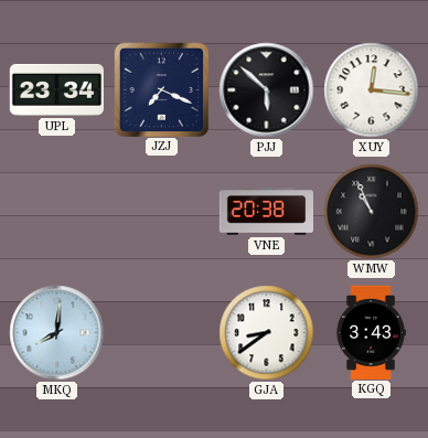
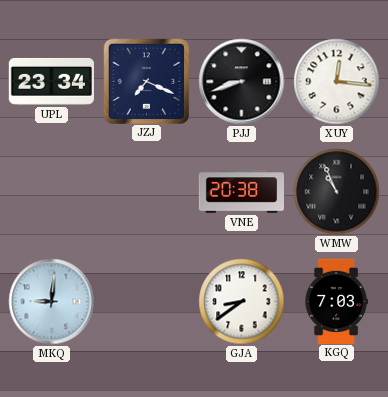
PJJ: 5:52 -> 8:42 (242, 82)
MKQ: 8:01 -> 9:01 (52, 302)
KGQ: 3:43 -> 7:03 (336, 301)
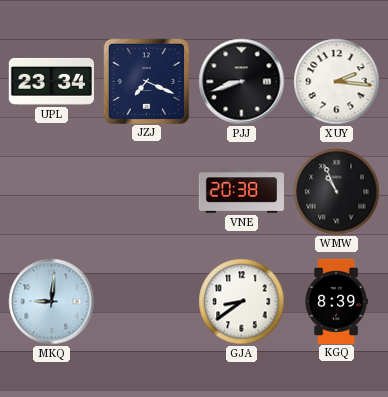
XUY: 12:16 -> 2:16 (337, 82)
KGQ: 7:03 -> 8:39 (336, 301)
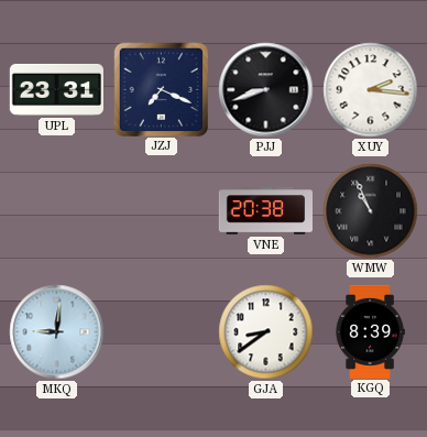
UPL: 23:34 -> 23:31 (56, 89)
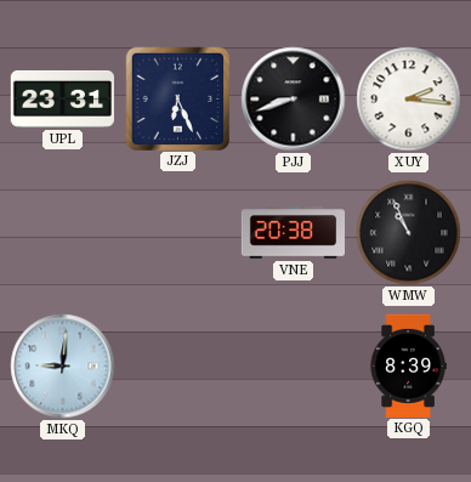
JZJ: 7:19 -> 6:26 (177, 98)
GJA: 8:39 -> none (266, 332)
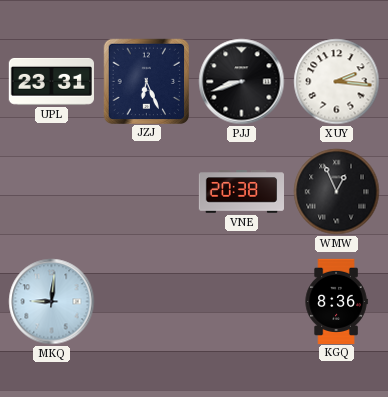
WMW: 10:56 -> 12:56 (337, 192)
KGQ: 8:39 -> 8:36 (336, 301)
